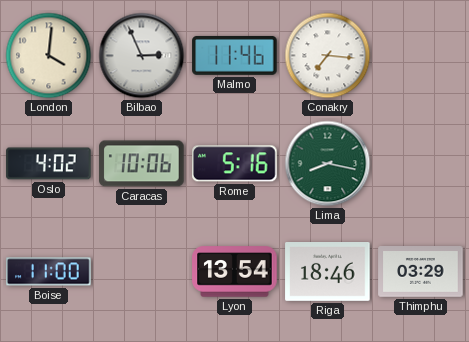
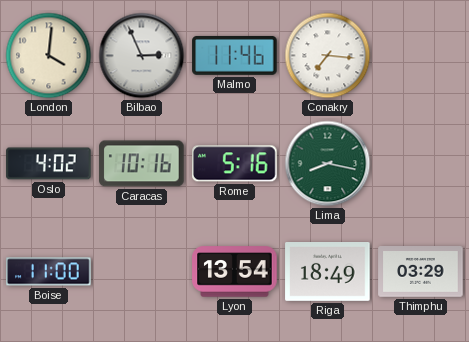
Caracas: 10:06 -> 10:16 (142, 164)
Riga: 18:46 -> 18:49 (328, 272)
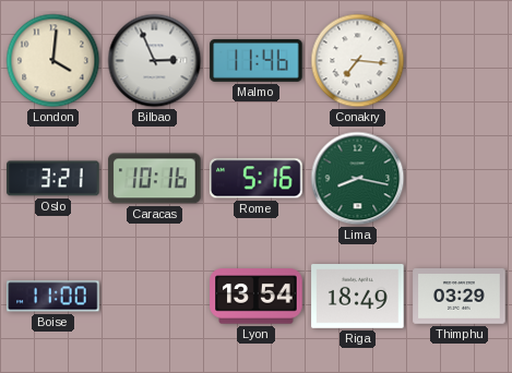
Oslo: 4:02 -> 3:21 (53, 179)
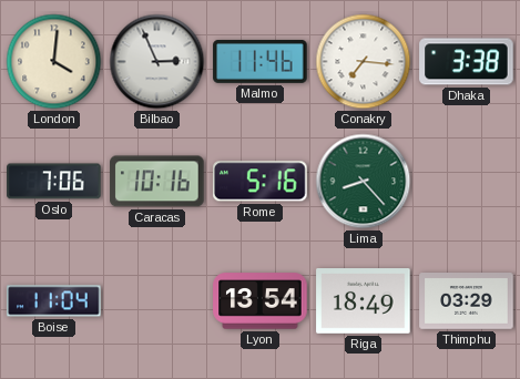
Dhaka: none -> 3:38 (467, 62)
Oslo: 3:21 -> 7:06 (54, 182)
Lima: 8:17 -> 8:23 (364, 182)
Boise: 11:00 -> 11:04 (54, 301)
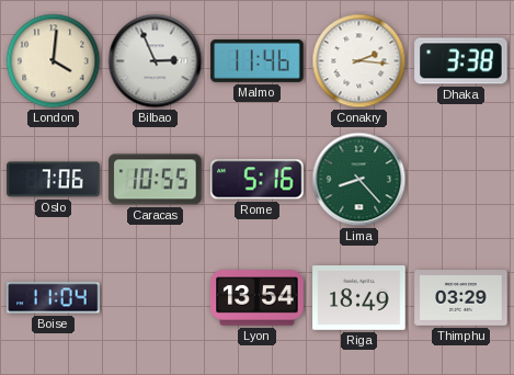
Conakry: 7:16 -> 2:16 (359, 61)
Caracas: 10:16 -> 10:55 (156, 180)
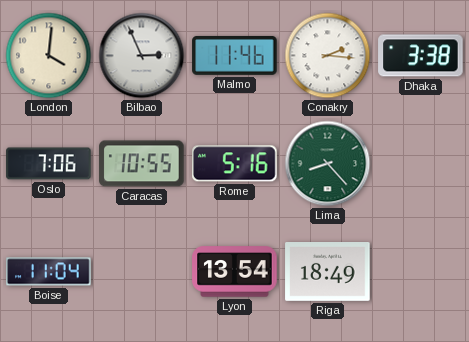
Thimphu: 03:29 -> none (461, 298)
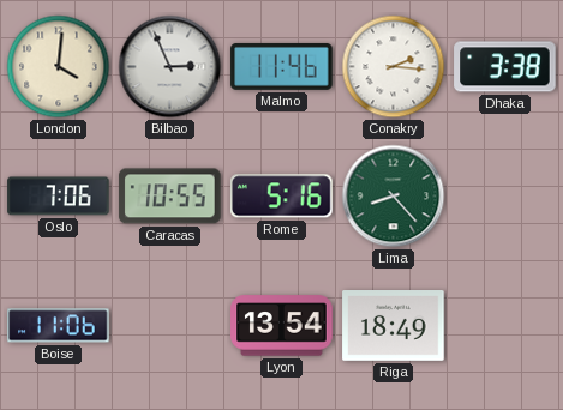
Boise: 11:04 -> 11:06 (59, 326)
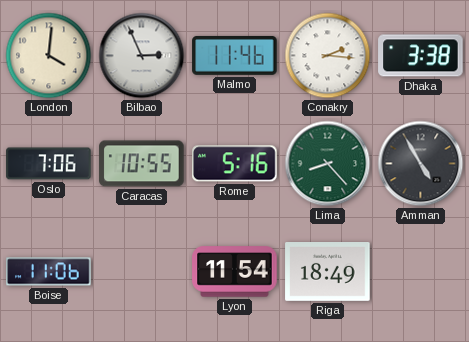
Amman: none -> 4:55 (421, 164)
Lyon: 13:54 -> 11:54 (235, 272)
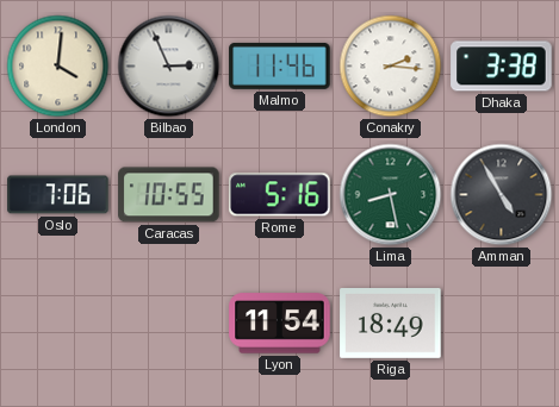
Lima: 8:23 -> 8:28 (391, 195)
Boise: 11:06 -> none (49, 272)
